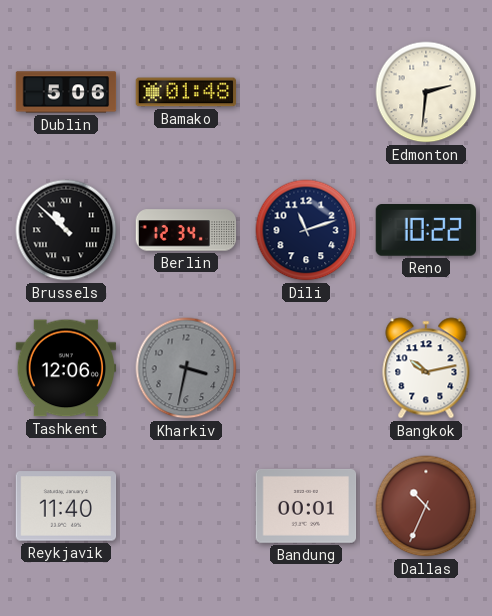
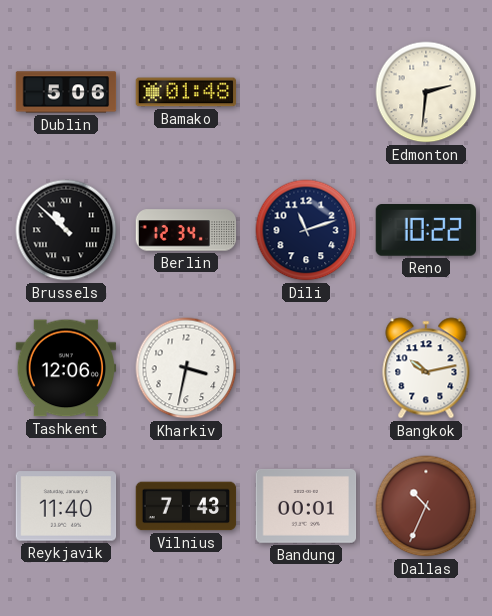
Kharkiv dial: grey -> white (186, 368)
Vilnius: none -> 7:43 (186, 506)
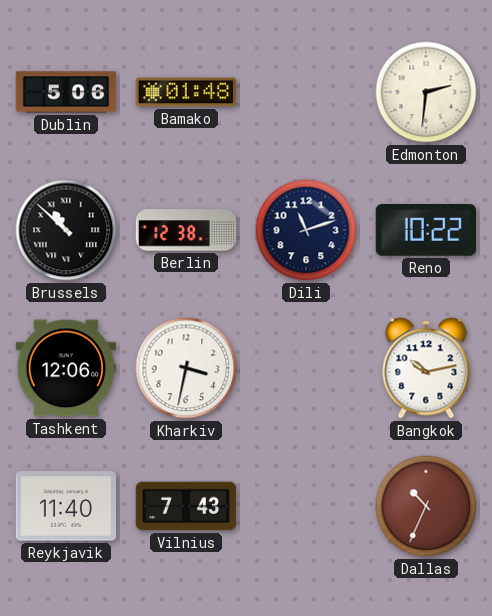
Berlin: 12:34 -> 12:38 (186, 230)
Bandung: 00:01 -> none (306, 506)
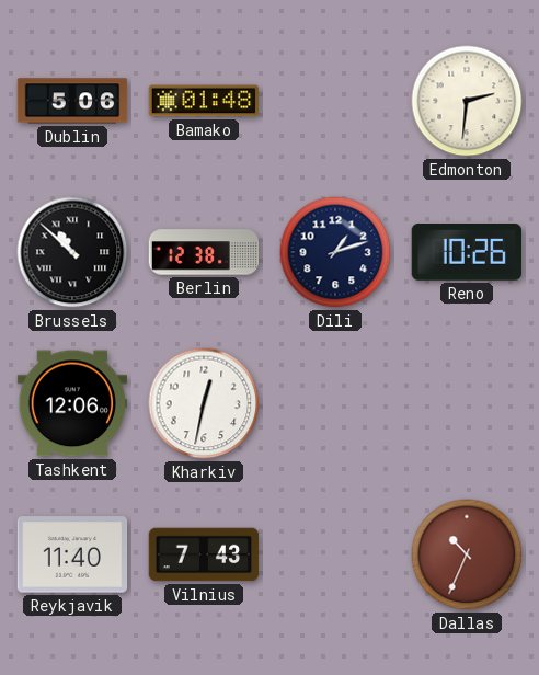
Dili: 11:12 -> 1:12 (335, 252)
Reno: 10:22 -> 10:26 (466, 252)
Kharkiv: 3:32 -> 12:32 (204, 403)
Bangkok: 10:13 -> none (426, 368)
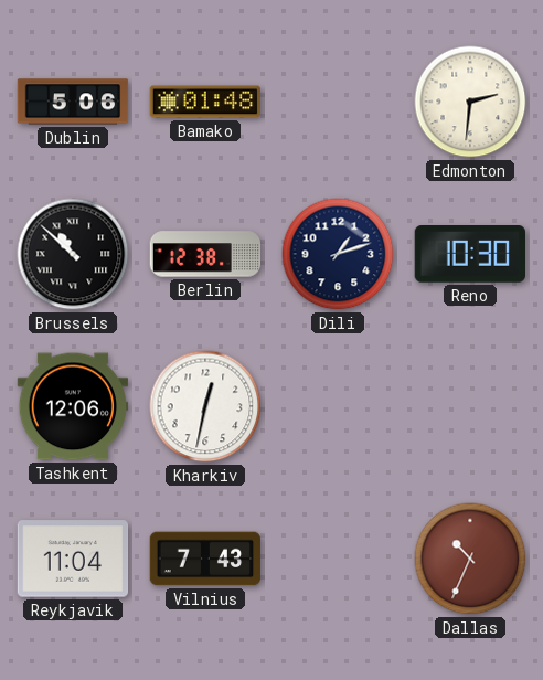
Reno: 10:26 -> 10:30 (469, 254)
Reykjavik: 11:40 -> 11:04 (73, 559)
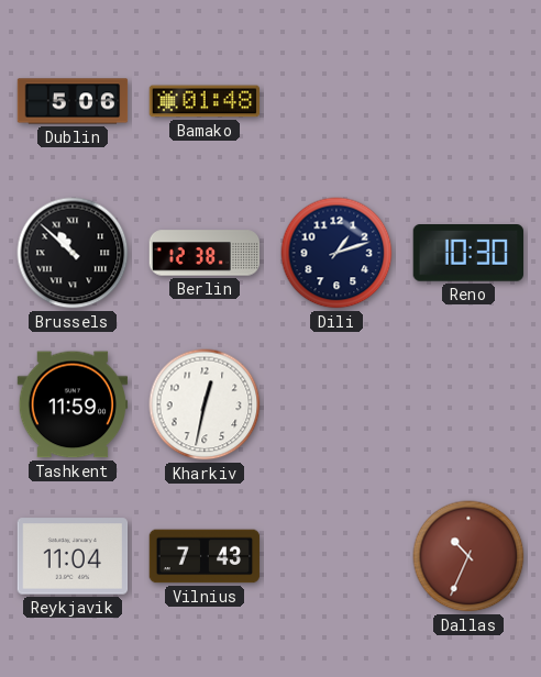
Edmonton: 2:31 -> none (470, 102)
Tashkent: 12:06 -> 11:59 (73, 404)
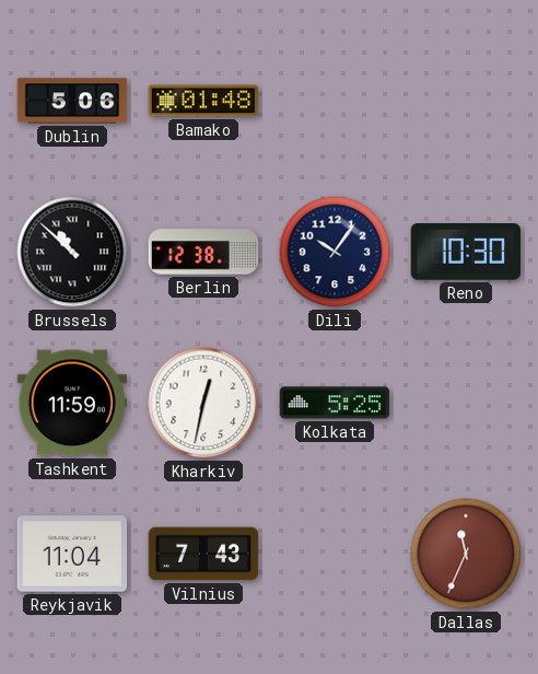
Dili: 1:12 -> 10:06 (335, 252)
Kolkata: none -> 5:25 (335, 403)
Dallas: 10:34 -> 11:34 (466, 554)
